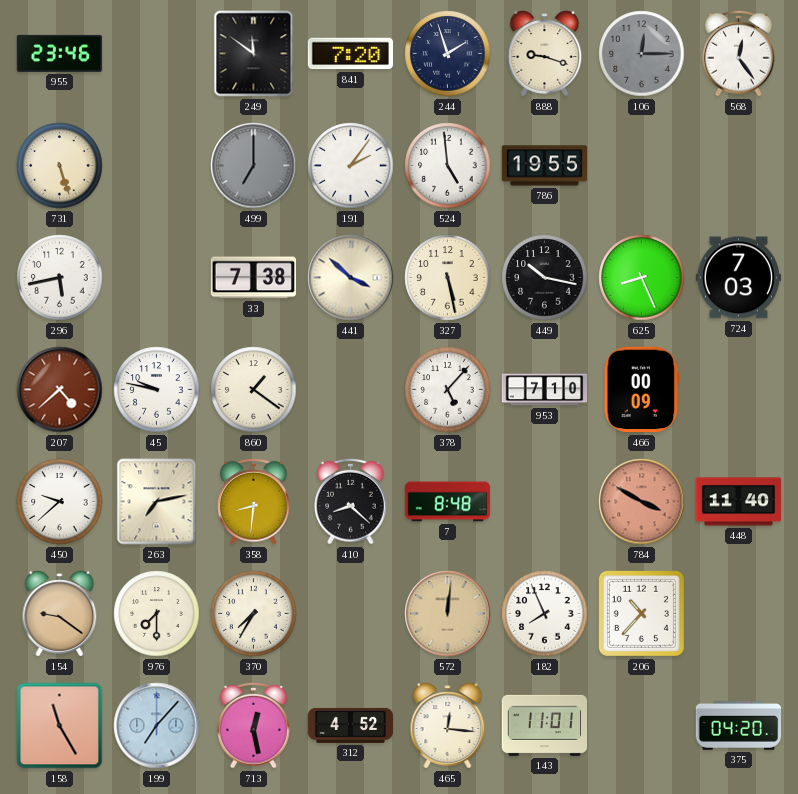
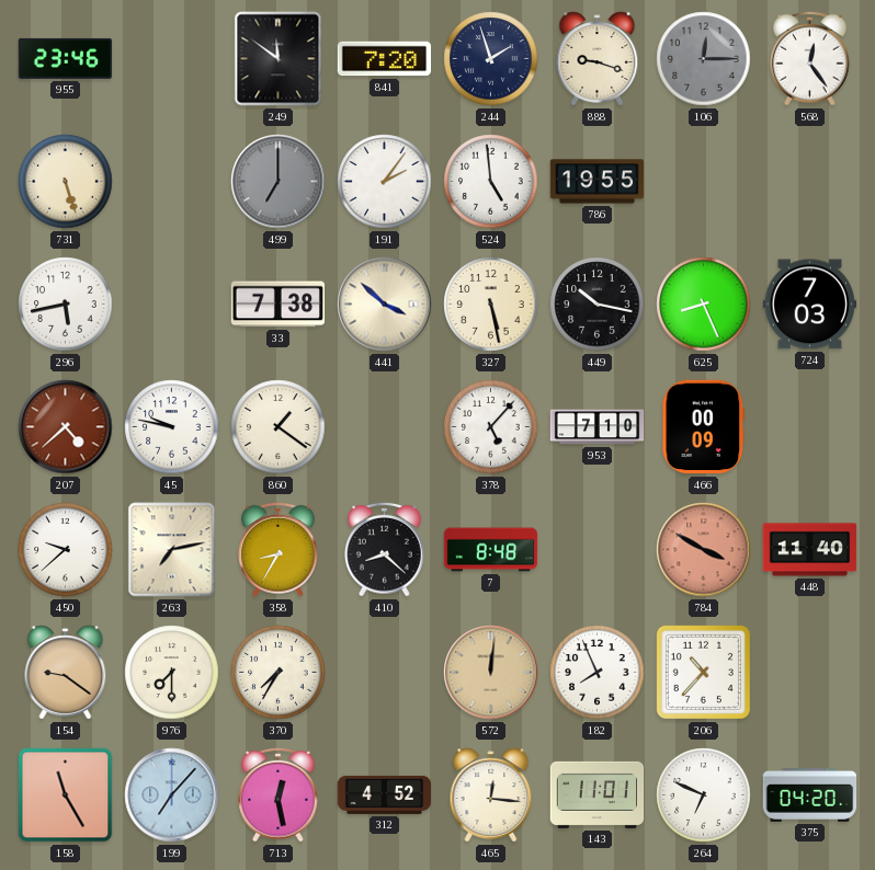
358: 8:31 -> 8:35 (279, 549)
264: none -> 6:49 (704, 795)
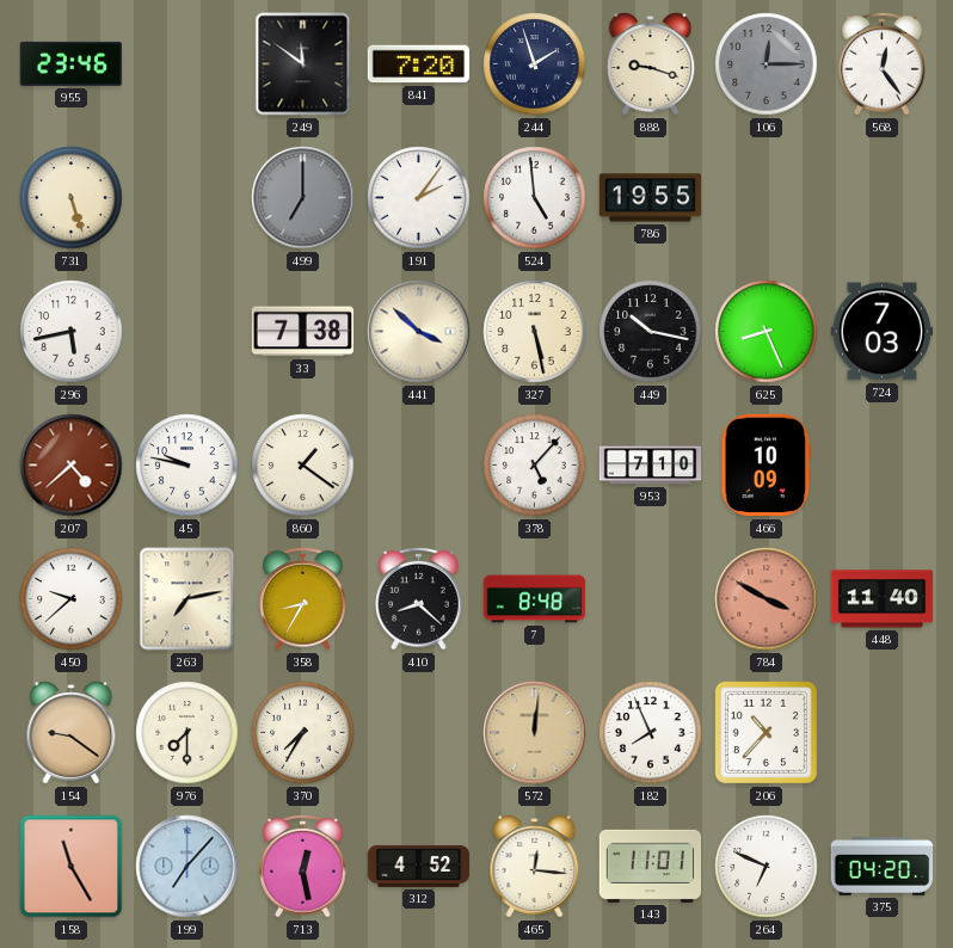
466: 00:09 -> 10:09 (767, 466)
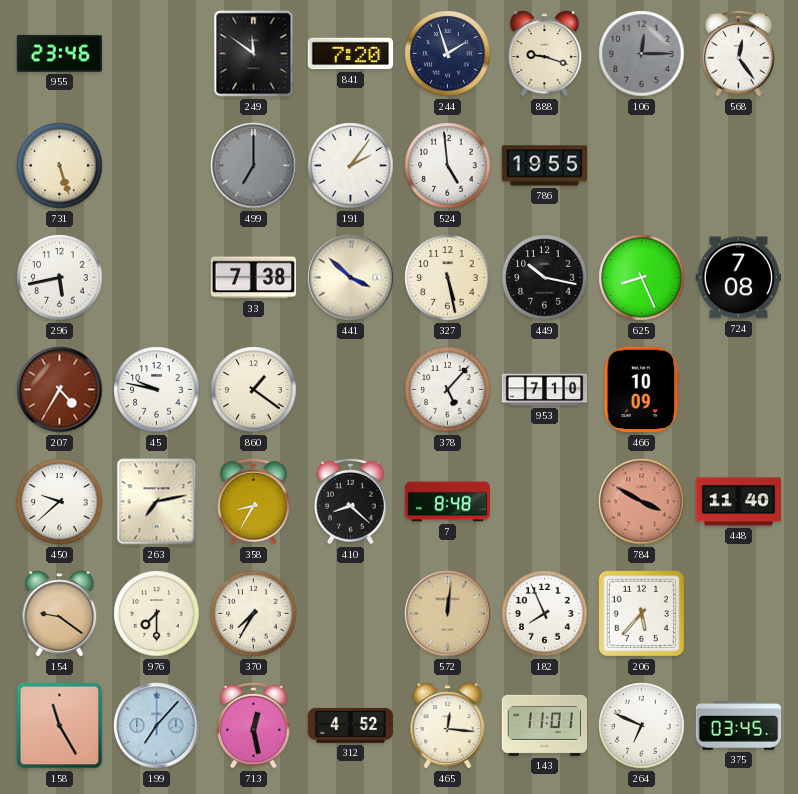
724: 7:03 -> 7:08 (739, 278)
207: 4:38 -> 4:35 (60, 390)
206: 10:37 -> 5:37 (641, 613)
375: 04:20 -> 03:45 (739, 726)
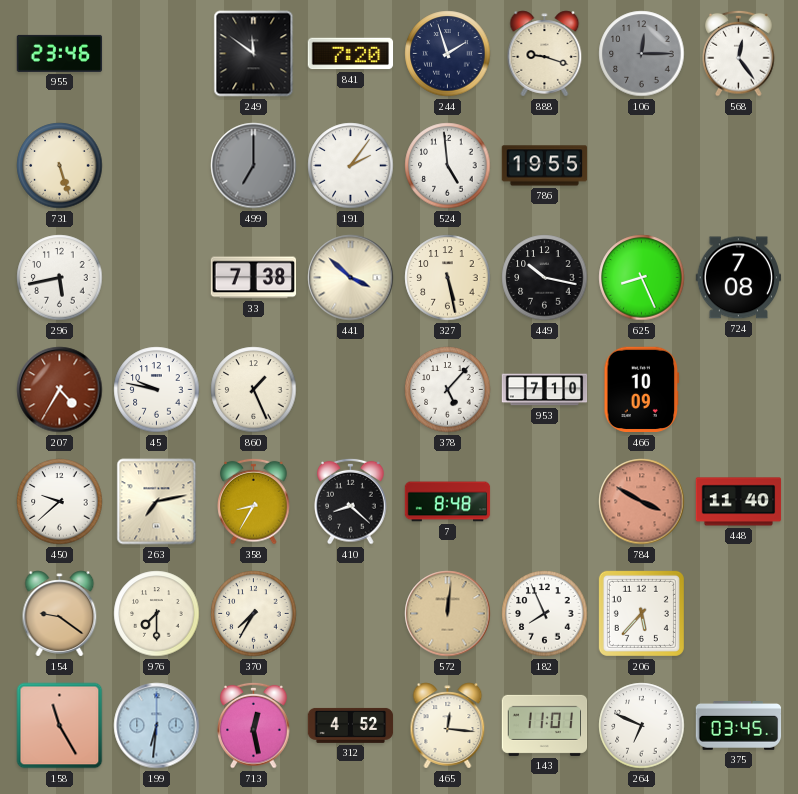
860: 1:21 -> 1:26 (254, 390)
199: 7:07 -> 6:31 (157, 726)
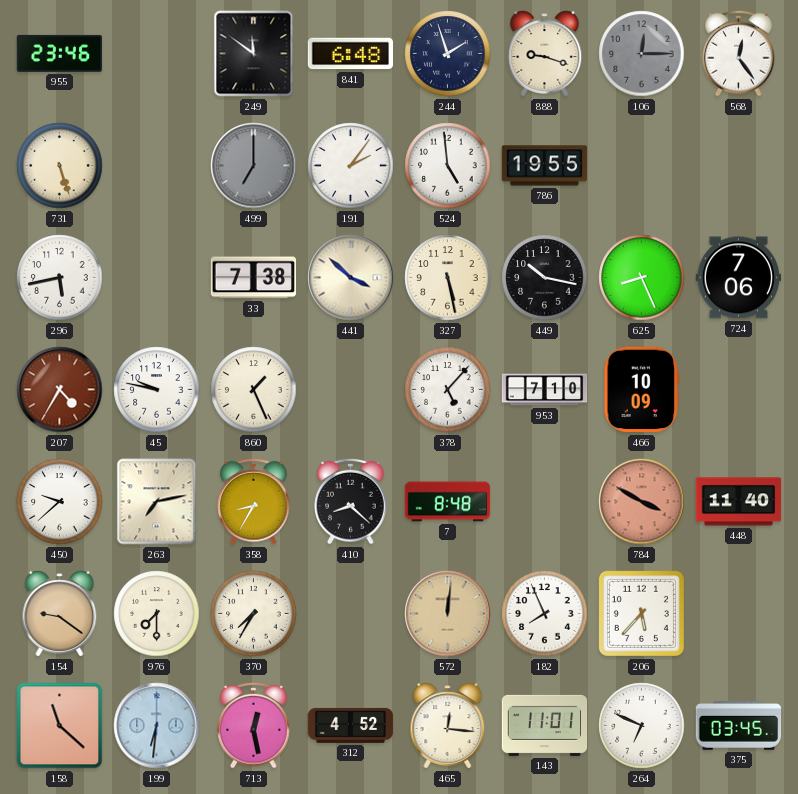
841: 7:20 -> 6:48 (351, 54)
724: 7:08 -> 7:06 (739, 278)
158: 11:25 -> 11:22 (60, 726)
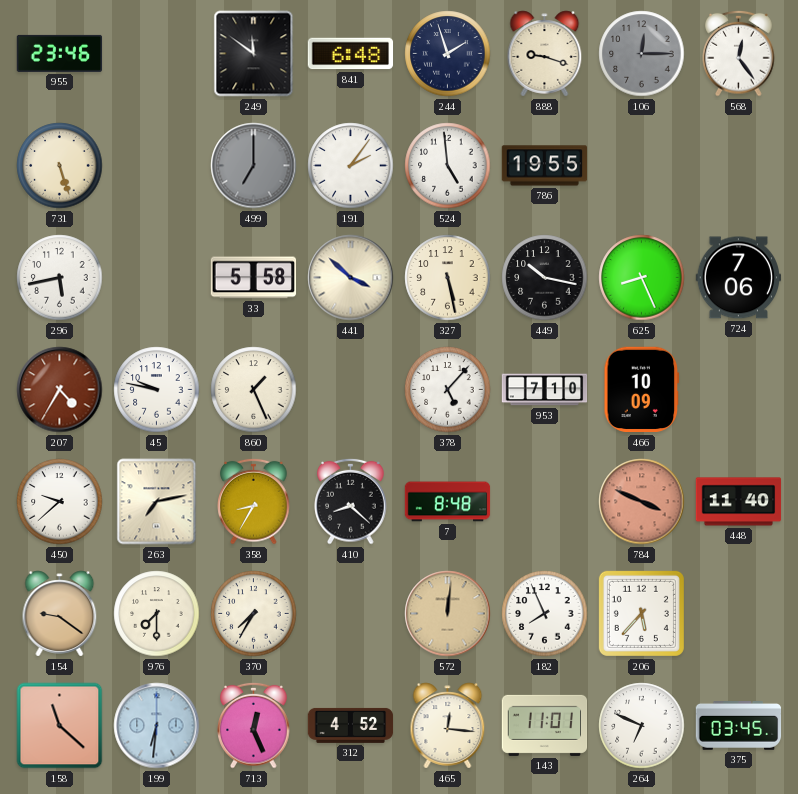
33: 7:38 -> 5:58 (254, 278)
784: 3:50 -> 3:49 (642, 502)
713: 12:28 -> 12:26 (254, 725)
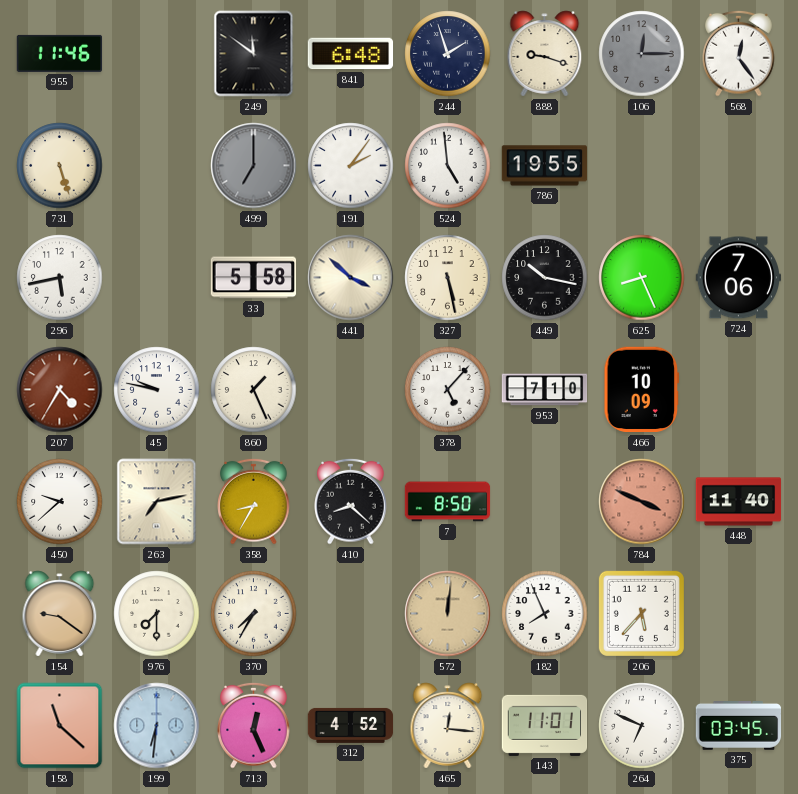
955: 23:46 -> 11:46 (60, 53)
7: 8:48 -> 8:50 (448, 502)
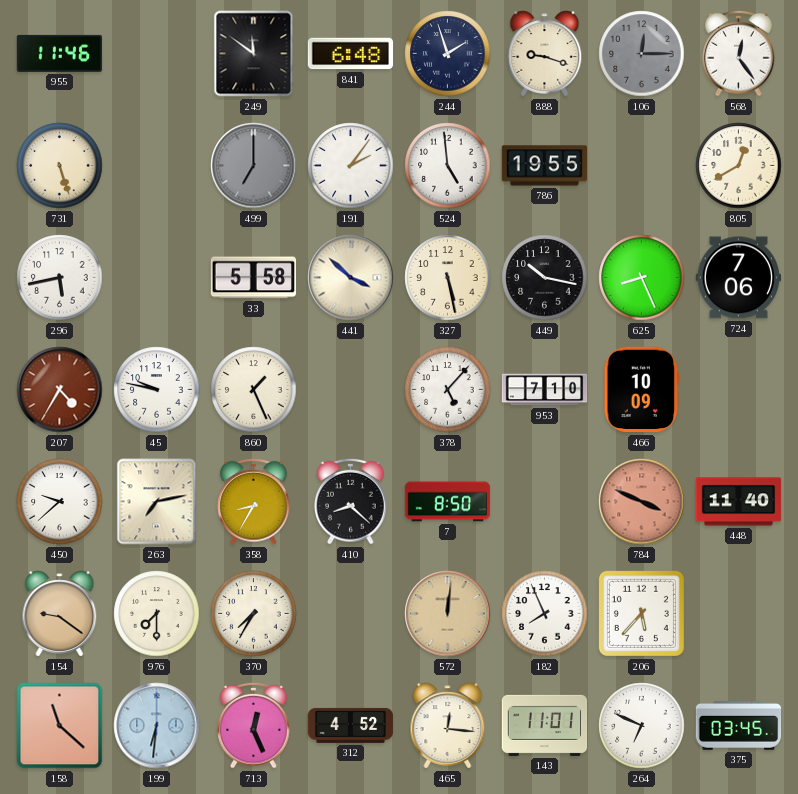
805: none -> 12:40 (739, 166)
